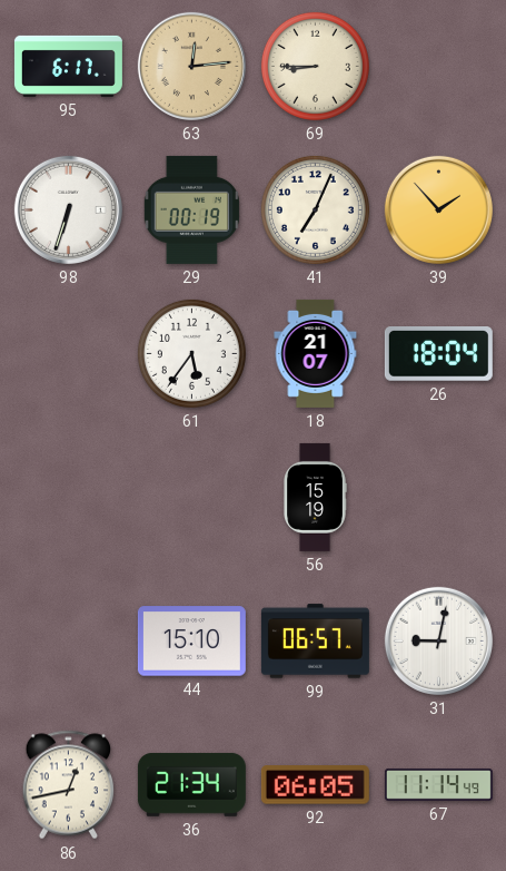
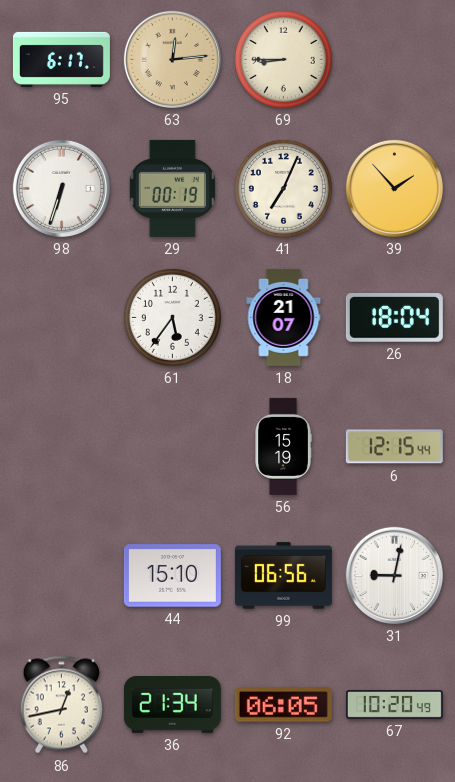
6: none -> 12:15 (394, 447)
99: 06:57 -> 06:56 (283, 576)
67: 11:14 -> 10:20 (394, 704)
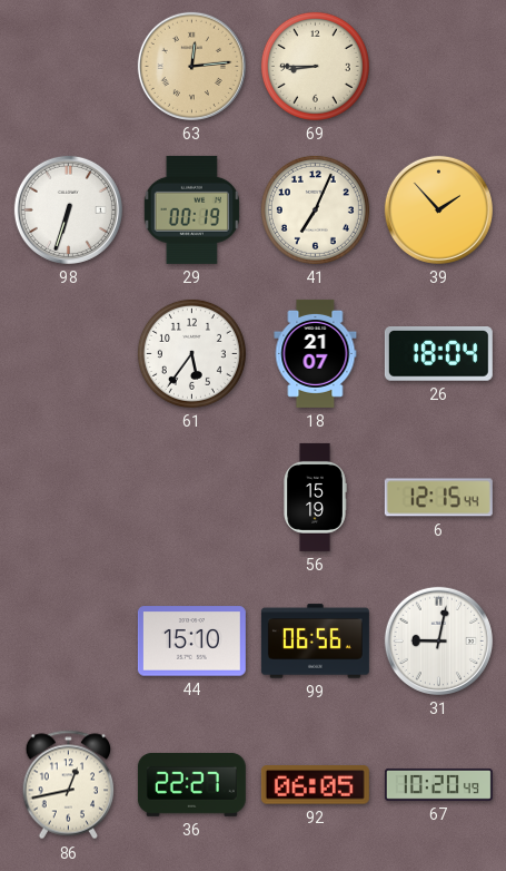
95: 6:17 -> none (61, 59)
36: 21:34 -> 22:27 (191, 784)
